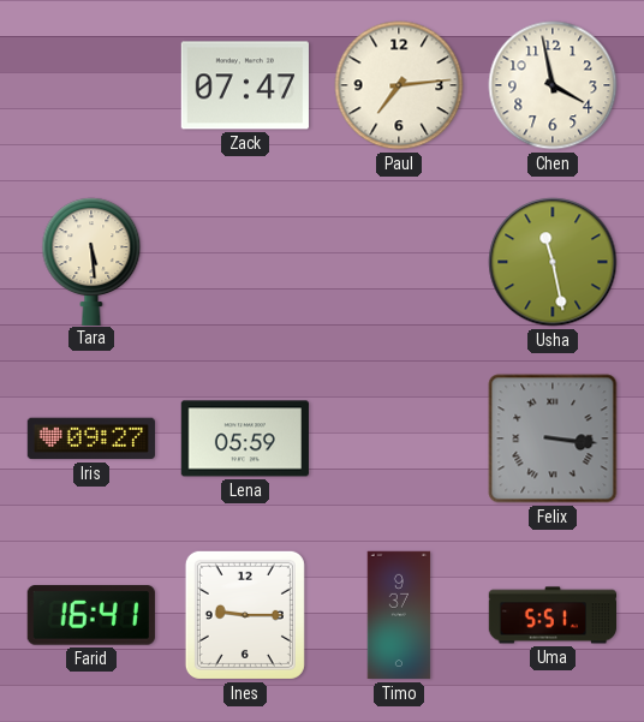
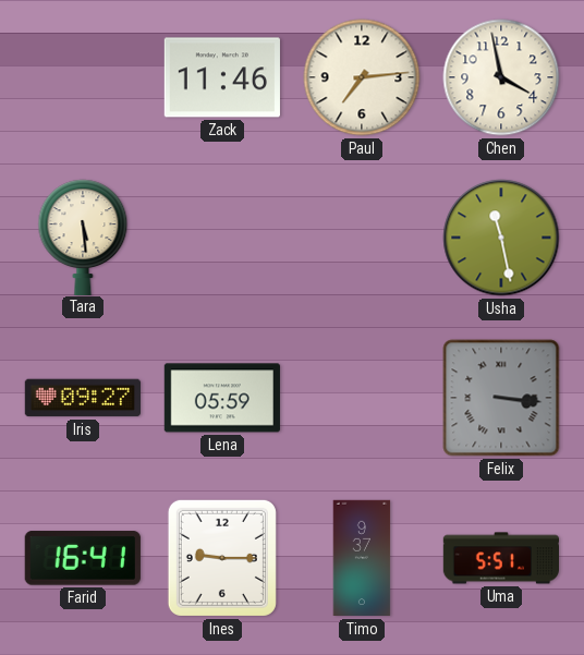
Zack: 07:47 -> 11:46 (222, 77)
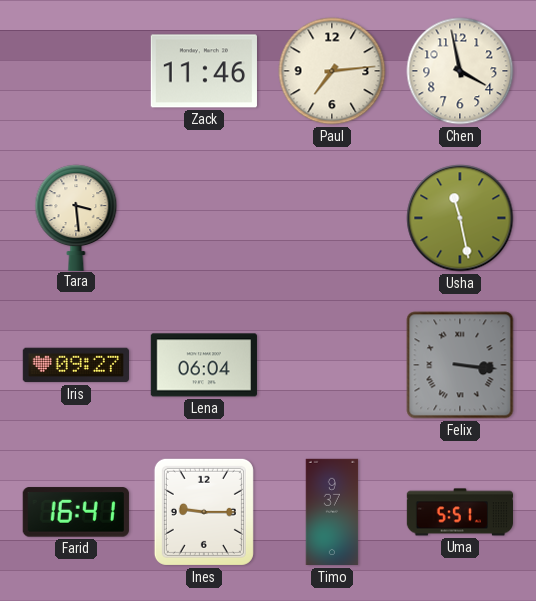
Tara: 5:29 -> 3:29 (76, 217)
Lena: 05:59 -> 06:04 (204, 365)
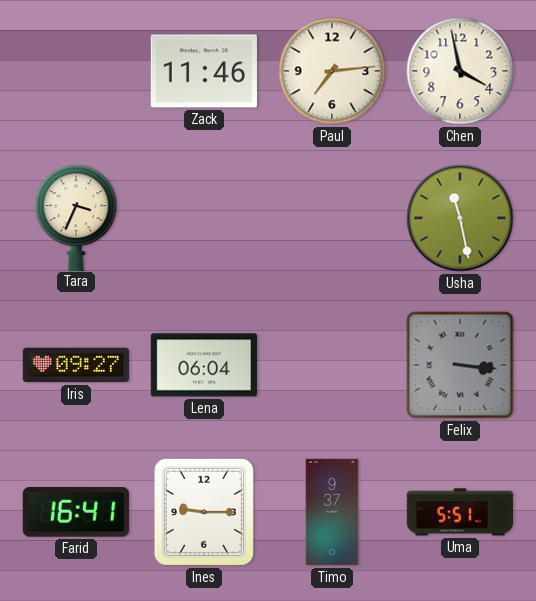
Tara: 3:29 -> 3:34 (76, 217)
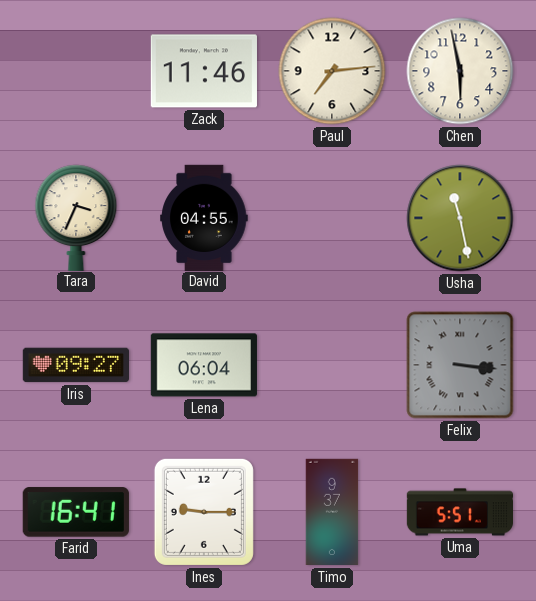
Chen: 3:58 -> 5:58 (460, 71)
David: none -> 04:55 (204, 217)
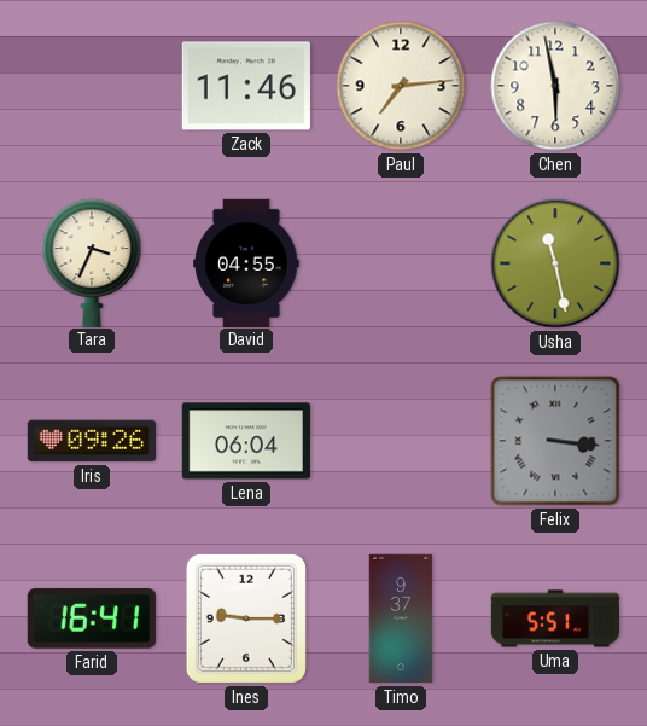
Iris: 09:27 -> 09:26 (91, 441)
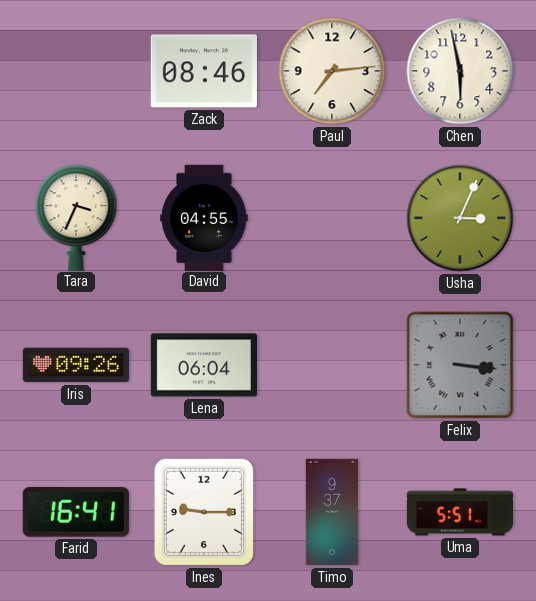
Zack: 11:46 -> 08:46 (204, 71)
Usha: 11:28 -> 3:04 (460, 218)
